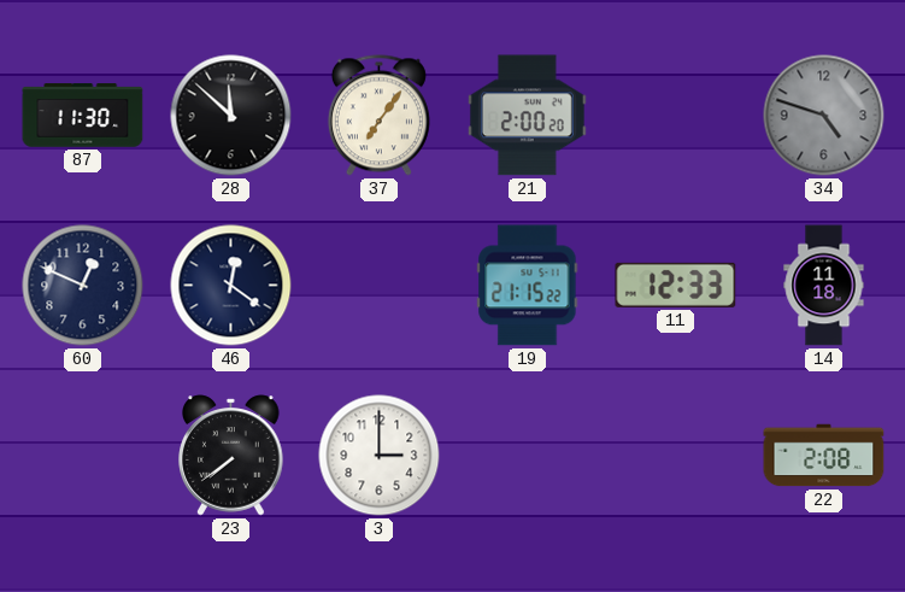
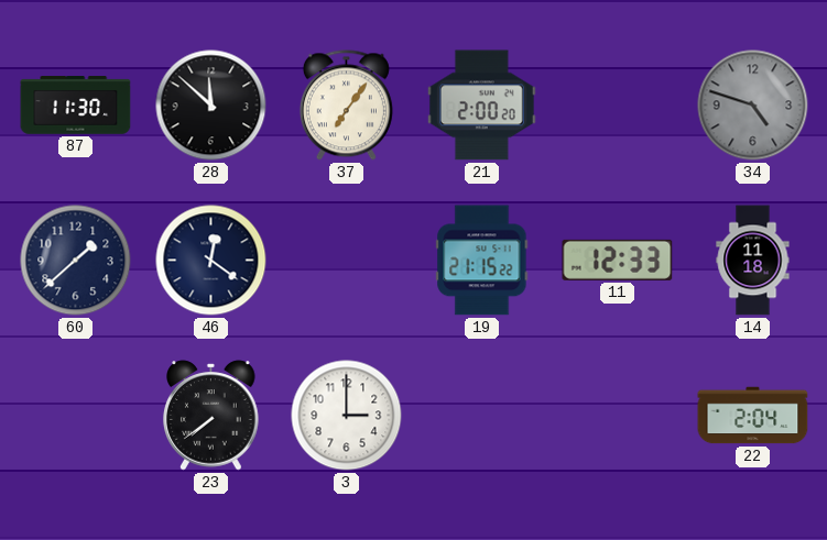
60: 12:49 -> 1:38 (76, 261)
22: 2:08 -> 2:04 (753, 416)
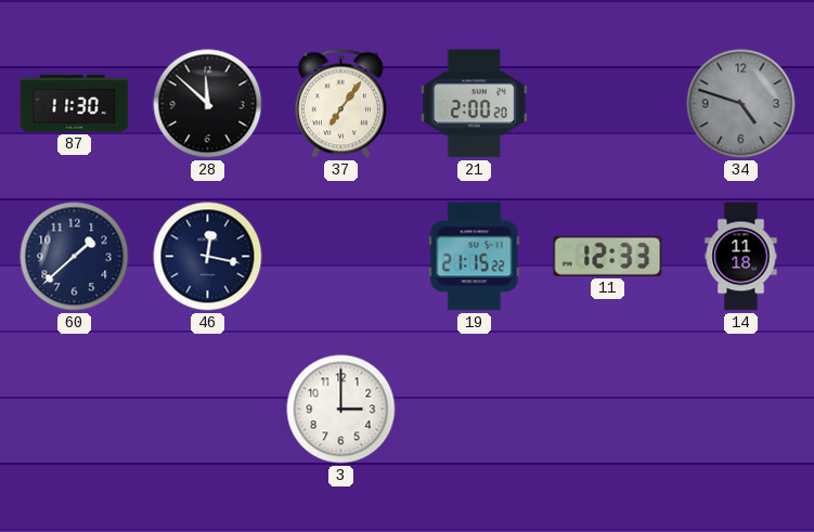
46: 12:21 -> 12:17 (208, 257)
23: 7:39 -> none (211, 416)
22: 2:04 -> none (753, 416)
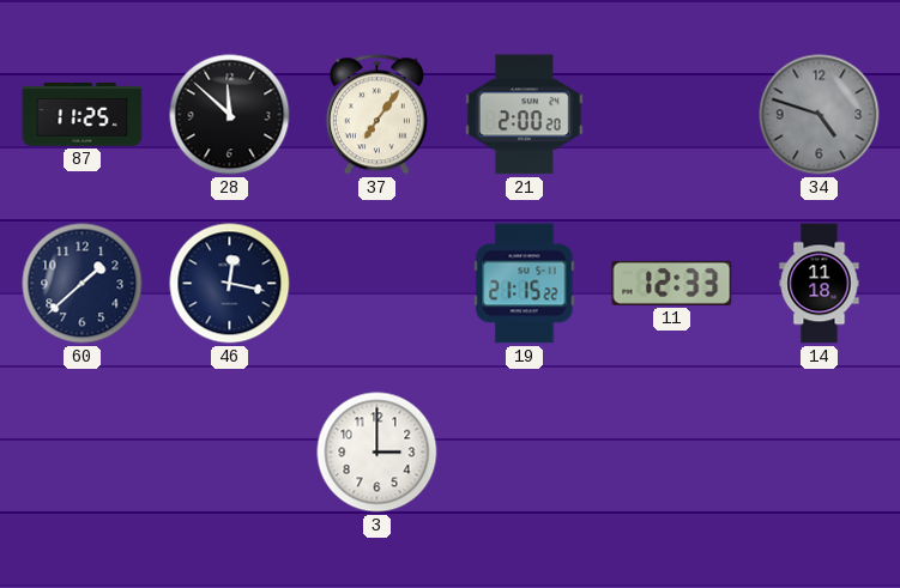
87: 11:30 -> 11:25 (83, 115)
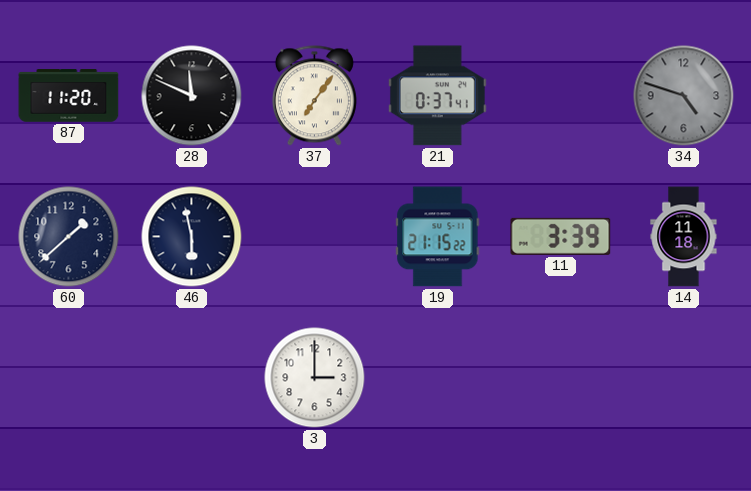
87: 11:25 -> 11:20 (69, 96)
28: 11:52 -> 11:49 (192, 96)
21: 2:00 -> 0:37 (437, 96)
46: 12:17 -> 5:58 (192, 237)
11: 12:33 -> 3:39 (561, 236)
